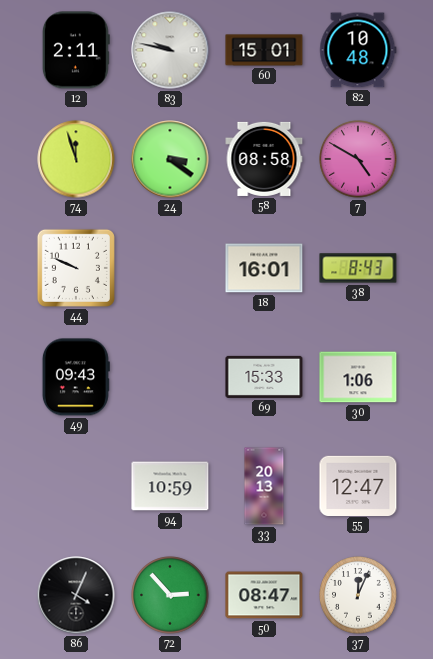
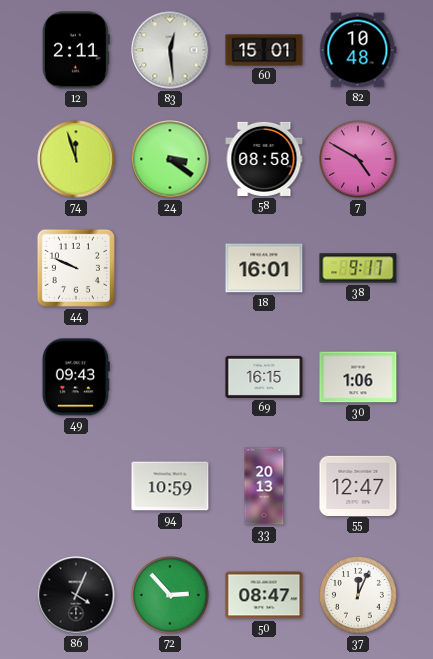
83: 9:47 -> 12:29 (170, 50)
38: 8:43 -> 9:17 (358, 268)
69: 15:33 -> 16:15 (264, 377)
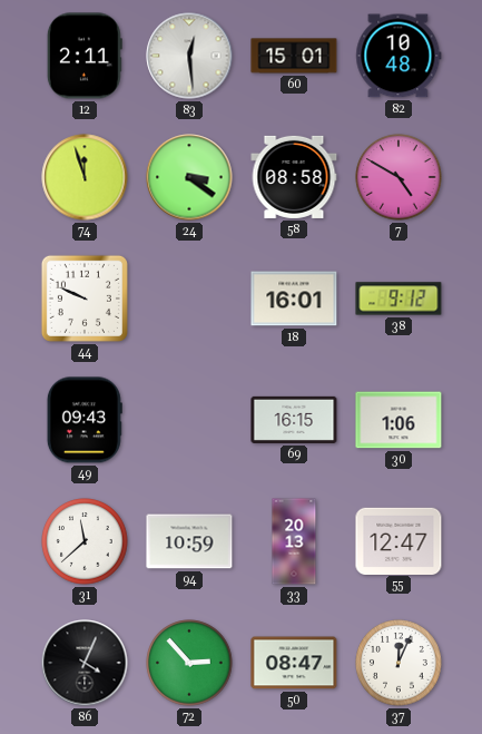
38: 9:17 -> 9:12 (399, 299)
31: none -> 11:38 (85, 541)
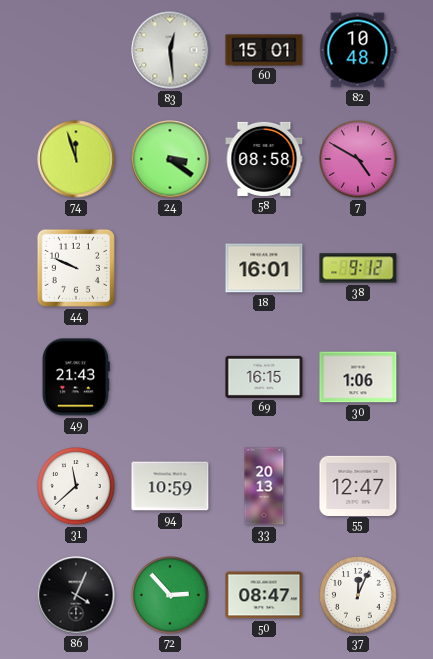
12: 2:11 -> none (85, 56)
49: 09:43 -> 21:43 (76, 377)
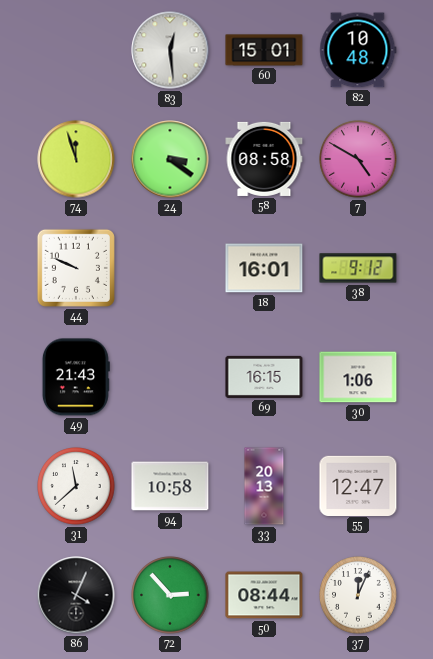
94: 10:59 -> 10:58 (170, 486)
50: 08:47 -> 08:44 (264, 595)
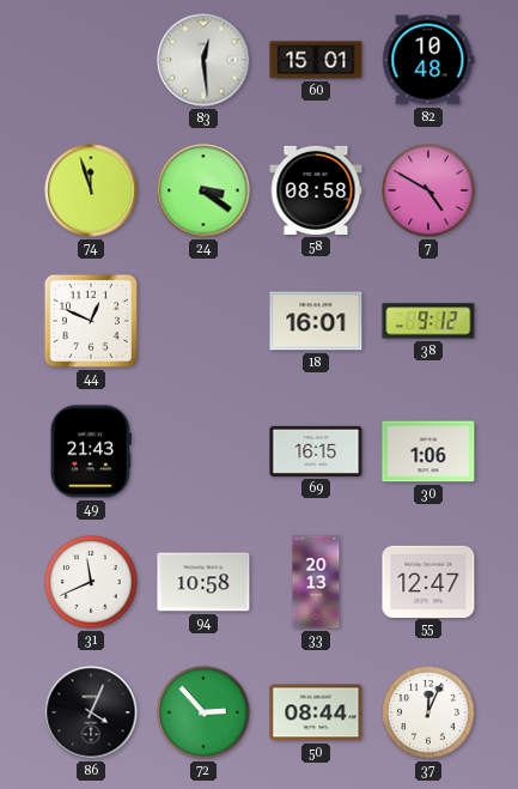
44: 9:49 -> 12:49 (91, 321)
31: 11:38 -> 11:41 (91, 582)
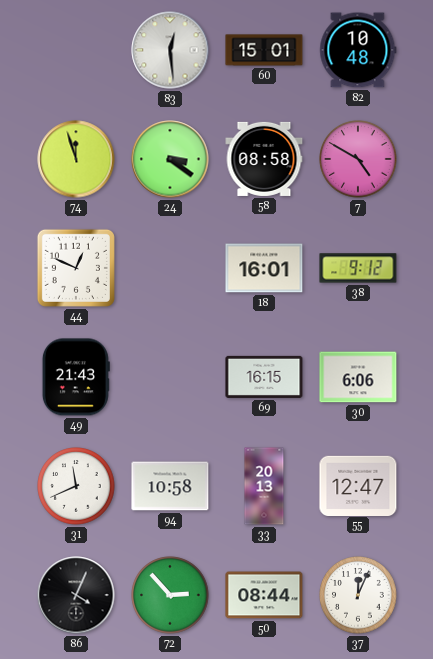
30: 1:06 -> 6:06 (358, 377)
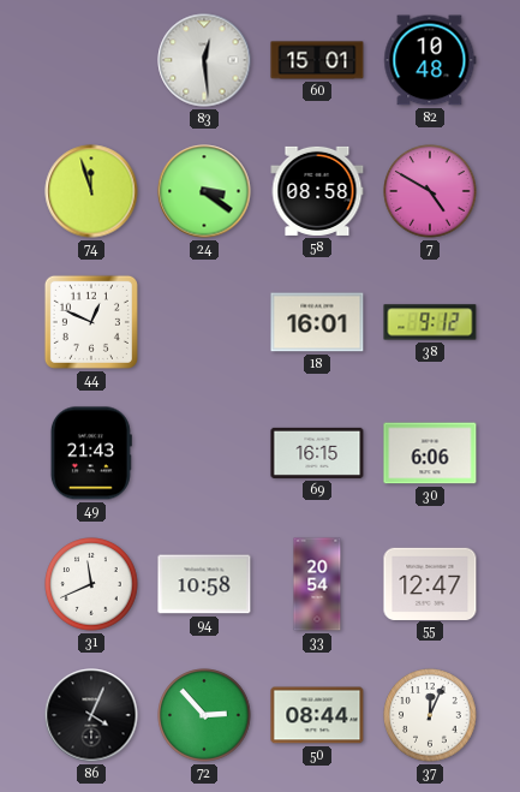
33: 20:13 -> 20:54 (317, 584)
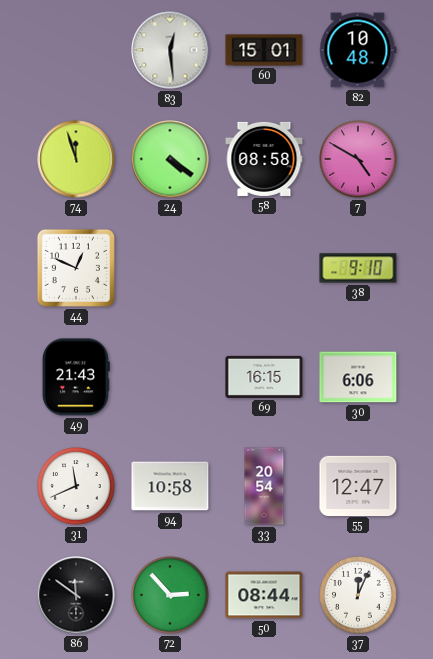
24: 3:21 -> 4:21 (170, 159)
18: 16:01 -> none (317, 322)
38: 9:12 -> 9:10 (358, 268)
86: 4:04 -> 11:51 (76, 595)
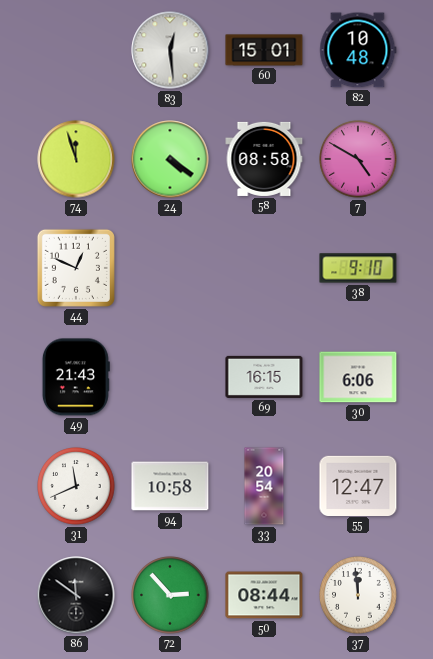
37: 12:04 -> 11:59 (358, 595)
